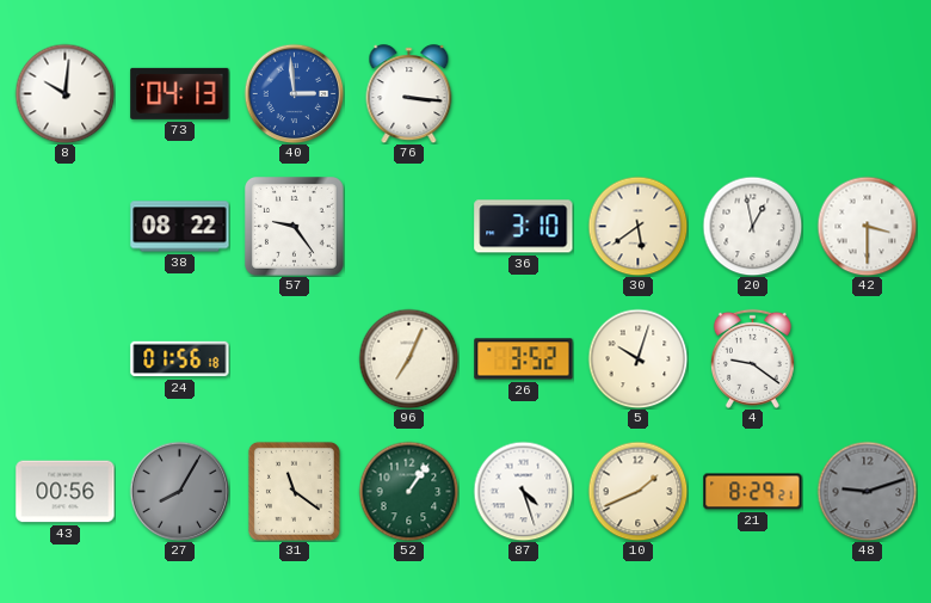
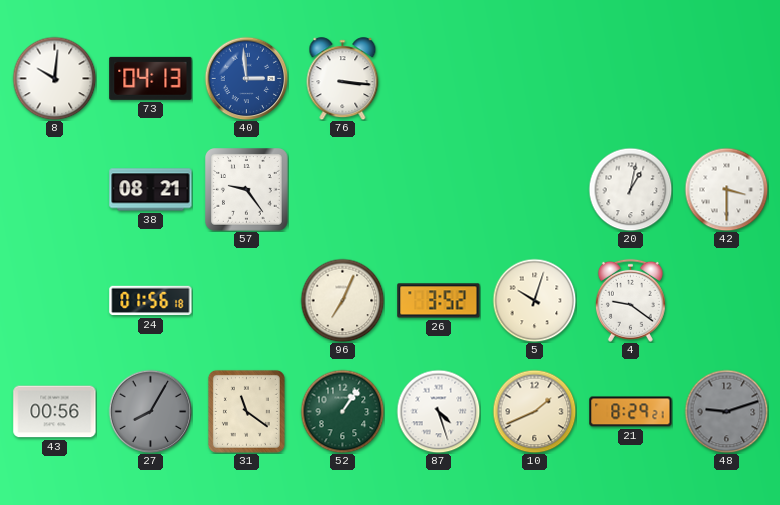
38: 08:22 -> 08:21 (151, 190)
36: 3:10 -> none (524, 227)
30: 5:39 -> none (637, 226)
20: 12:58 -> 1:02 (630, 189)
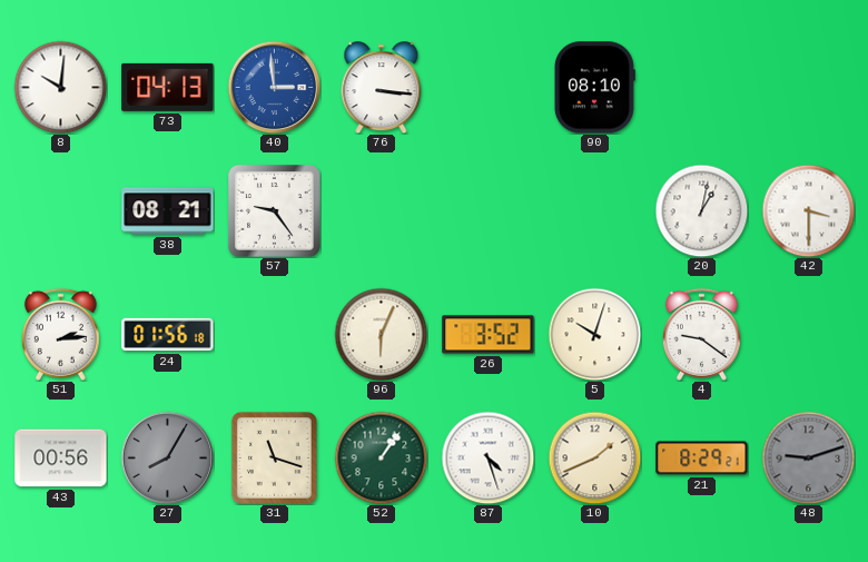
90: none -> 08:10 (594, 88)
51: none -> 2:14 (60, 334)
96: 7:04 -> 6:04 (381, 334)
31: 11:21 -> 11:18 (274, 457)
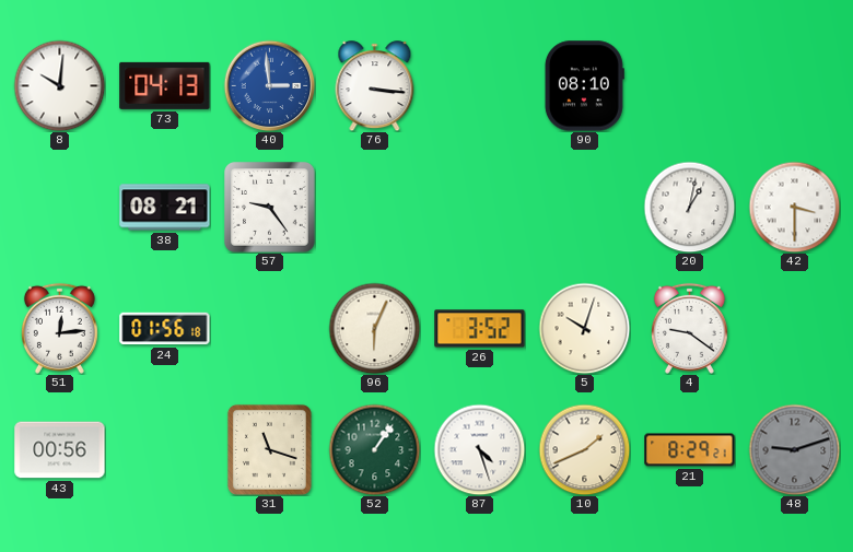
51: 2:14 -> 12:14 (59, 328)
27: 8:05 -> none (167, 457)
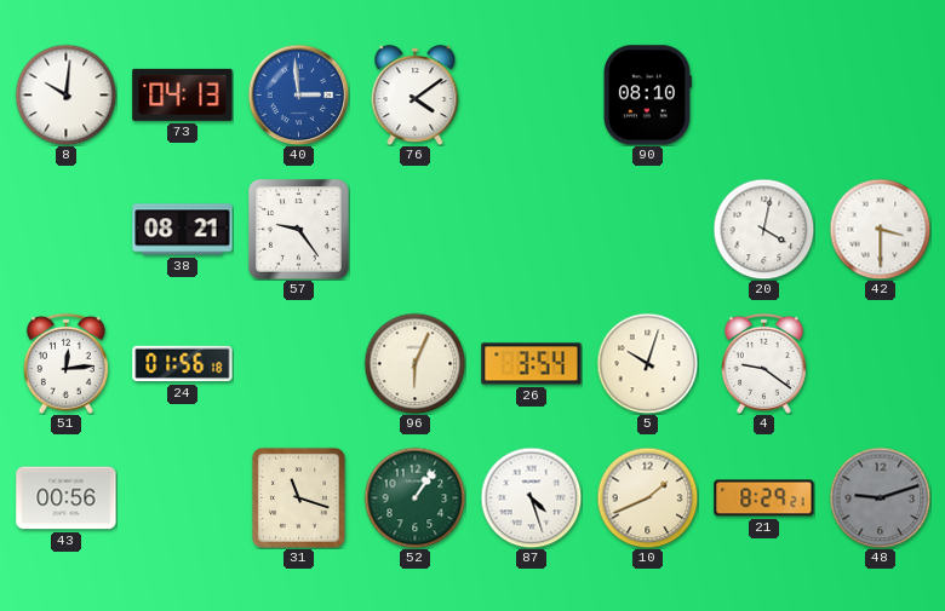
76: 3:16 -> 4:09 (416, 96)
20: 1:02 -> 4:02 (763, 229)
26: 3:52 -> 3:54 (532, 364)
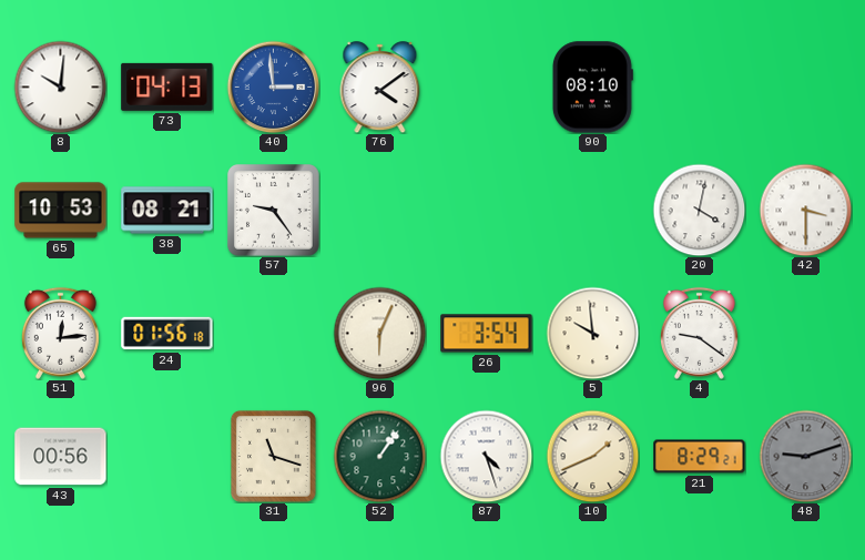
65: none -> 10:53 (61, 211)
5: 10:03 -> 9:59 (592, 333)
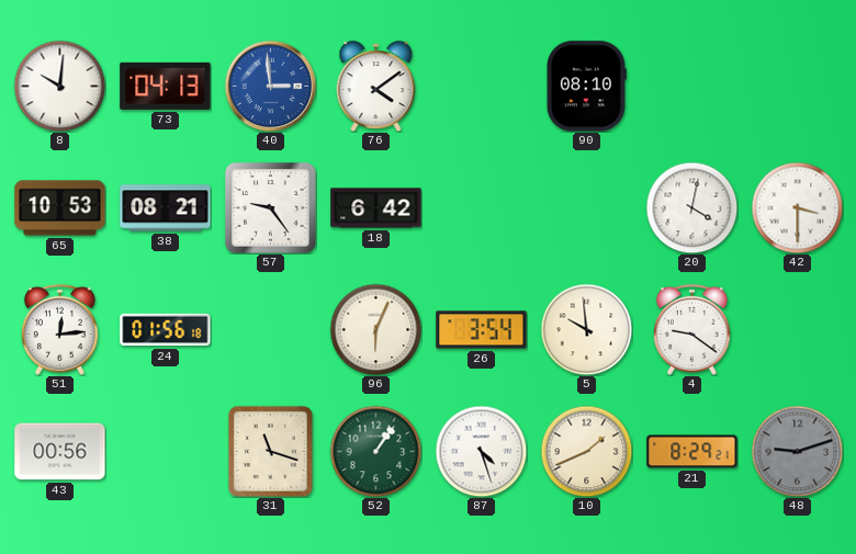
18: none -> 6:42 (376, 208)
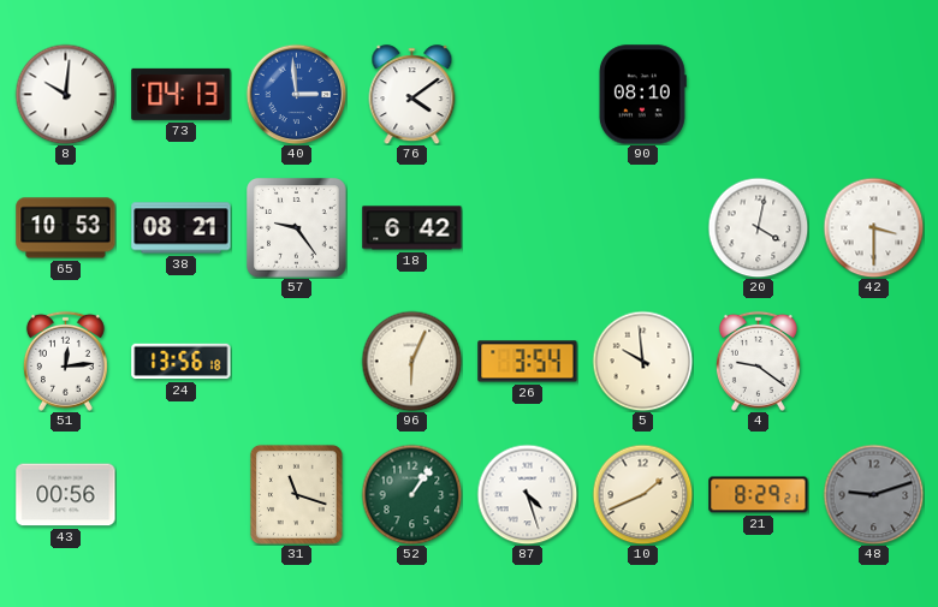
24: 01:56 -> 13:56 (182, 362)
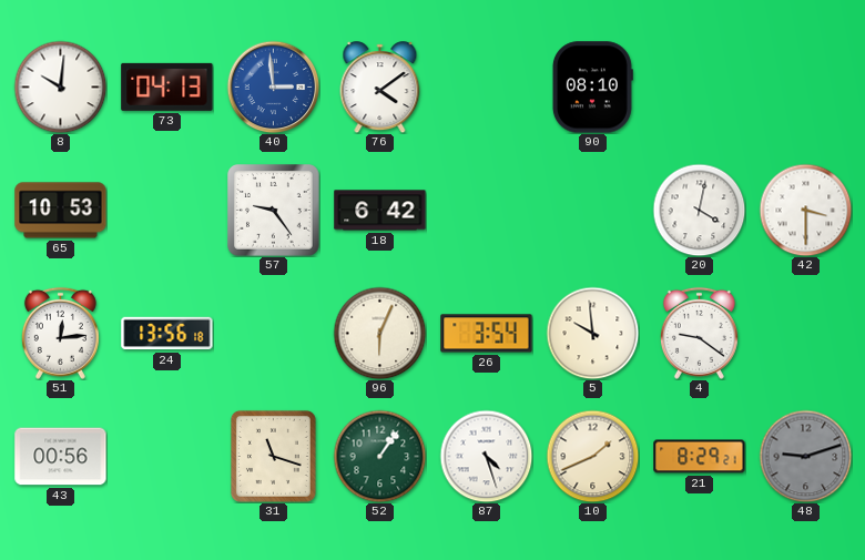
38: 08:21 -> none (182, 228)
